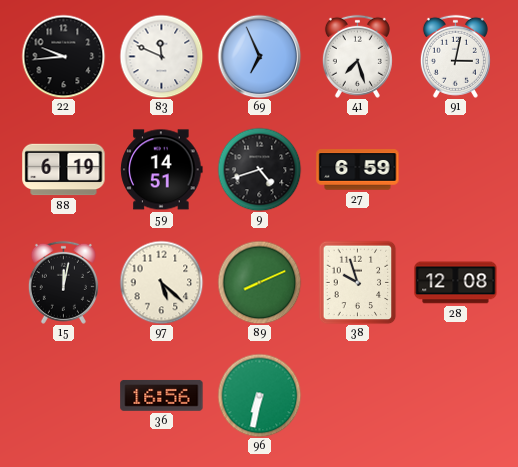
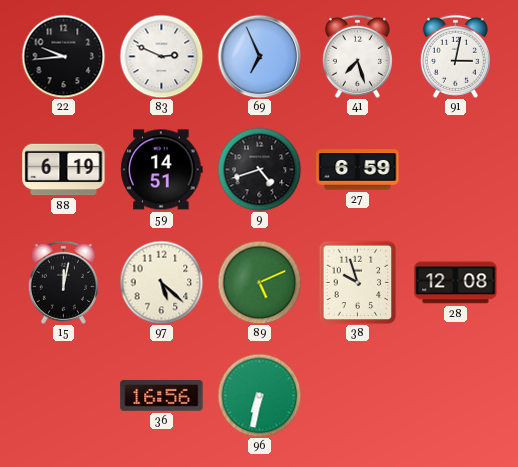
83: 11:49 -> 2:49 (161, 56)
89: 8:11 -> 5:11 (259, 282)
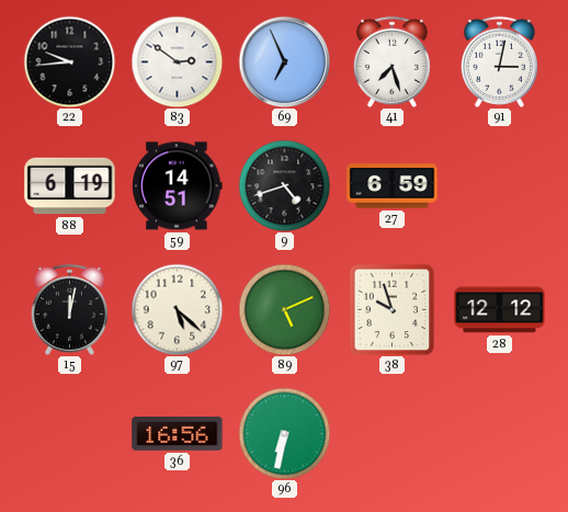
83: 2:49 -> 2:51 (177, 61)
28: 12:08 -> 12:12 (500, 310)
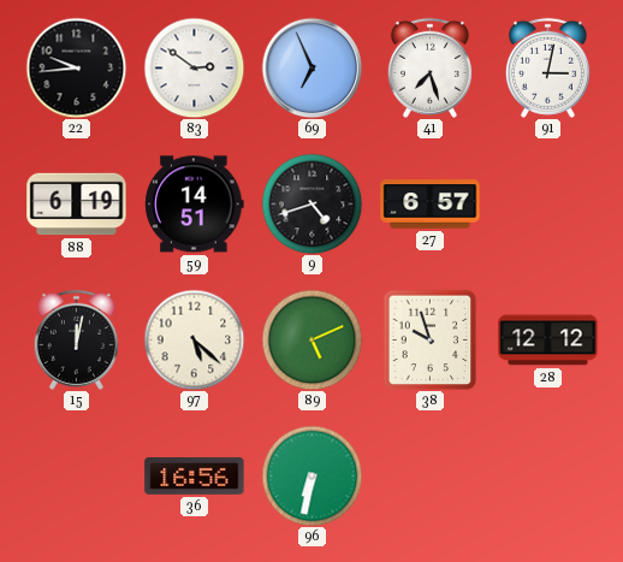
27: 6:59 -> 6:57 (431, 205)
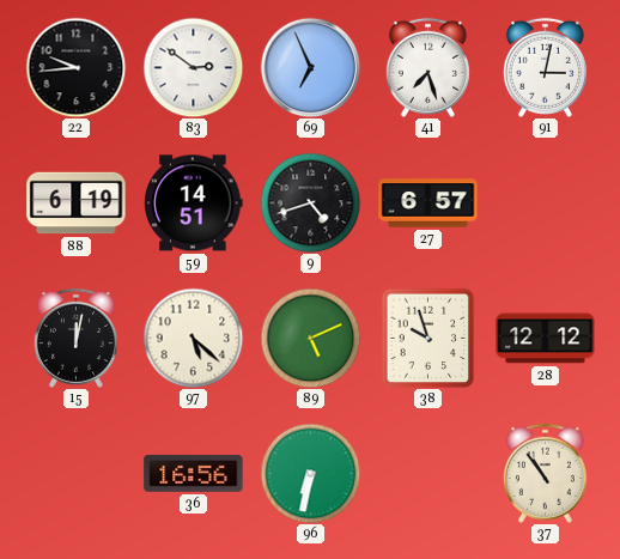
37: none -> 10:54 (545, 473)
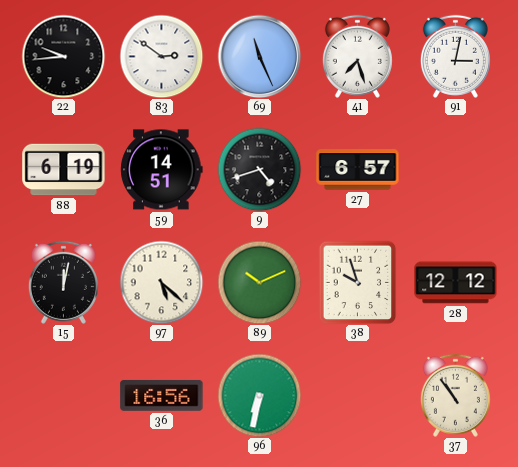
69: 6:56 -> 11:26 (259, 56)
89: 5:11 -> 10:11 (259, 282)
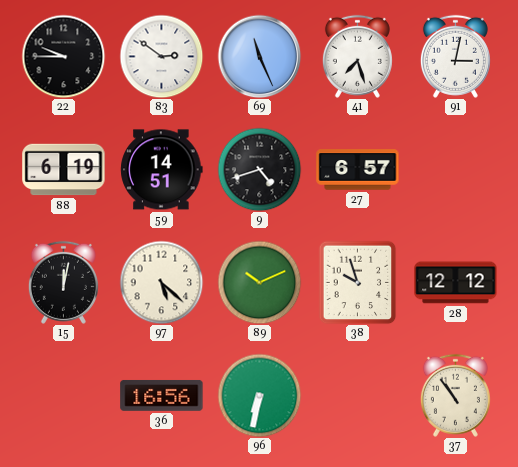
22: 9:44 -> 9:45 (63, 56)
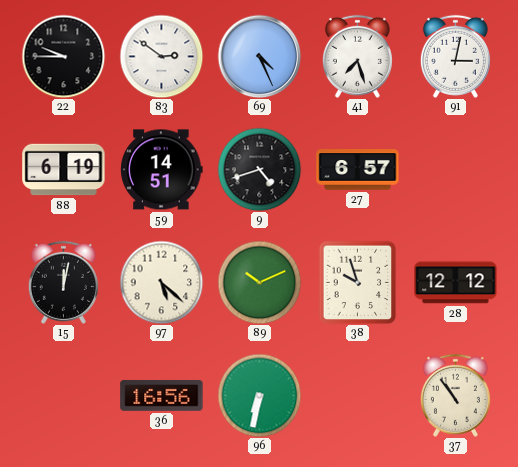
69: 11:26 -> 4:26 (259, 56)
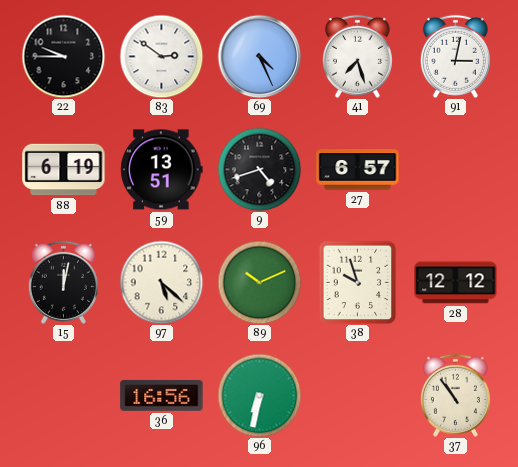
59: 14:51 -> 13:51 (162, 170)
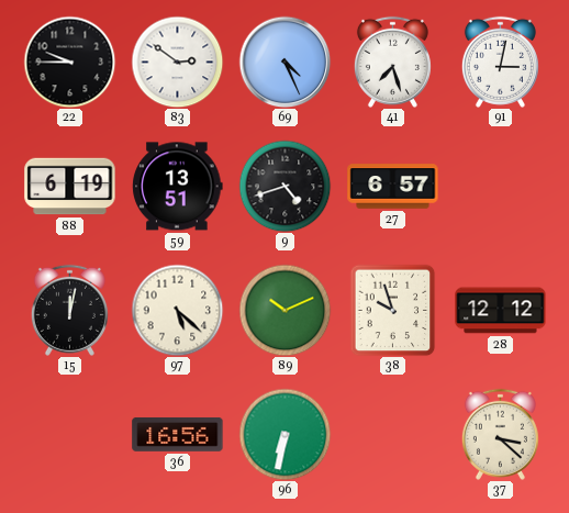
37: 10:54 -> 3:22 (500, 434)
